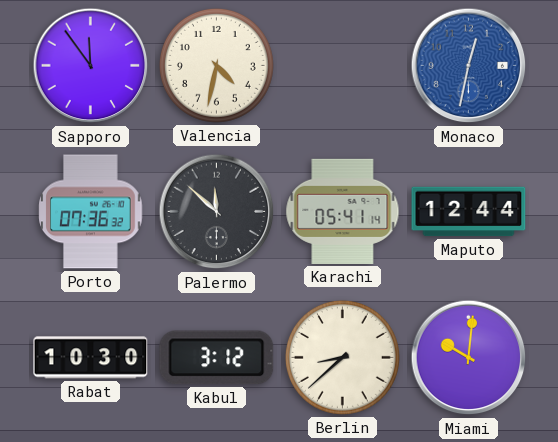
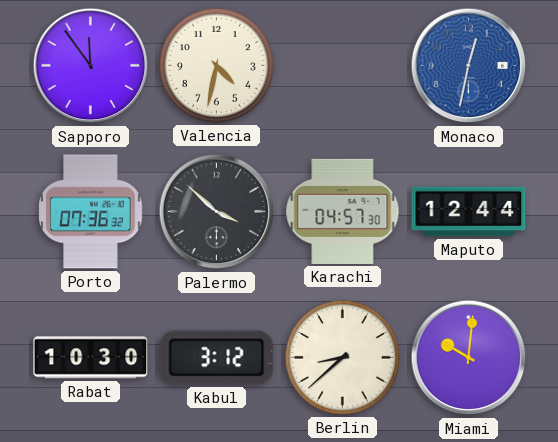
Palermo: 11:52 -> 3:52 (217, 212)
Karachi: 05:41 -> 04:57 (343, 211)
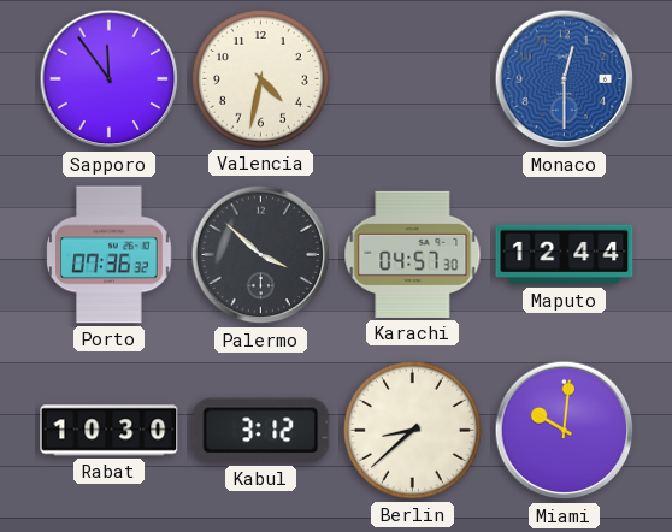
Monaco: 12:32 -> 12:30 (565, 79)
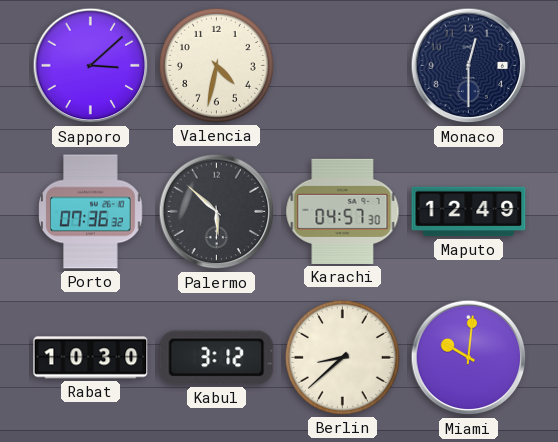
Sapporo: 11:54 -> 3:08 (91, 66)
Monaco dial: blue -> navy (469, 66)
Palermo: 3:52 -> 5:52 (217, 212)
Maputo: 12:44 -> 12:49 (469, 212)
